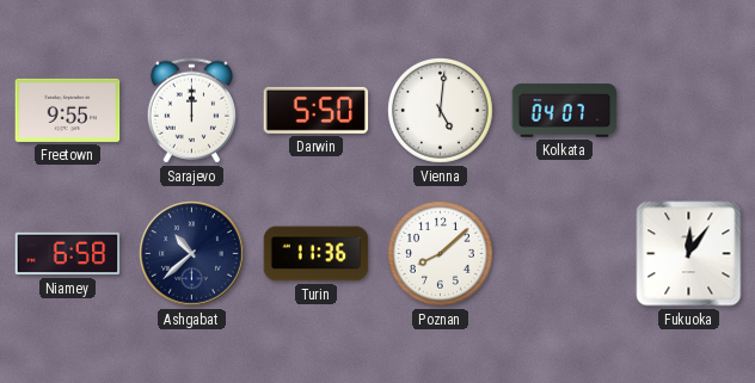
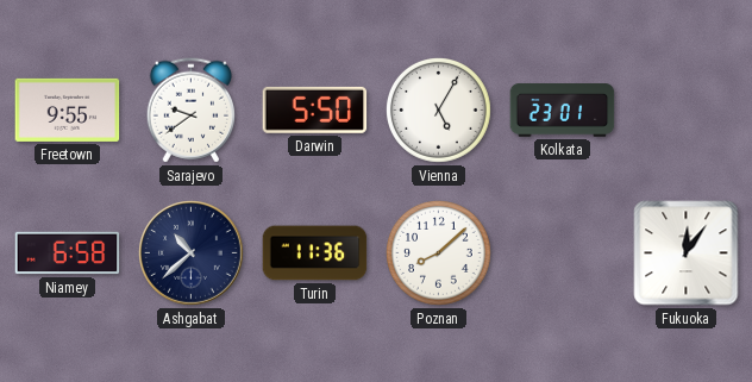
Sarajevo: 12:00 -> 9:39 (190, 111)
Vienna: 5:01 -> 5:05 (439, 111)
Kolkata: 04:07 -> 23:01 (563, 111)
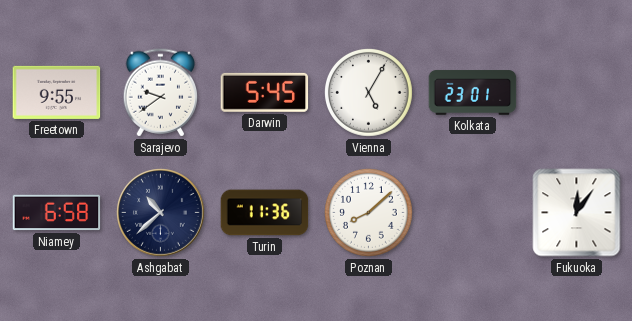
Darwin: 5:50 -> 5:45 (265, 92)
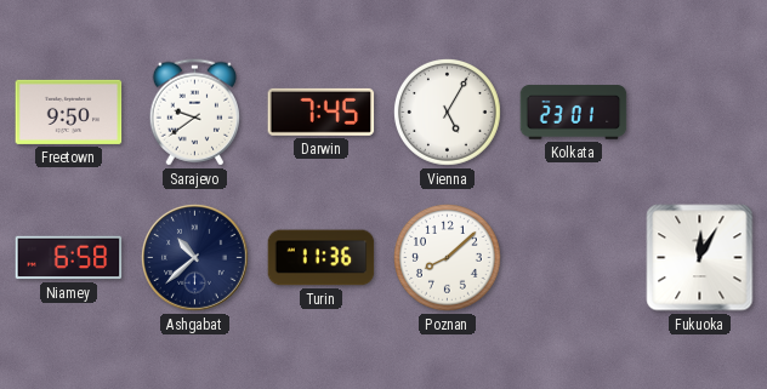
Freetown: 9:55 -> 9:50 (69, 111)
Darwin: 5:45 -> 7:45 (322, 111)
Fukuoka: 12:06 -> 12:05 (700, 258)
